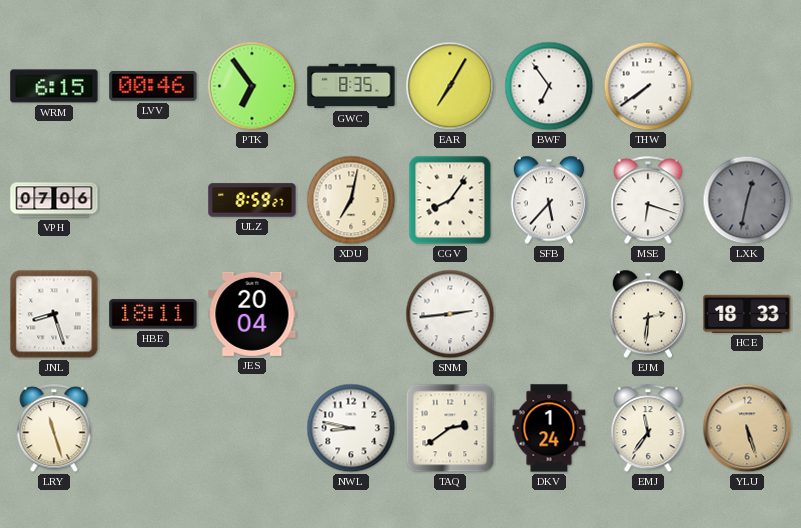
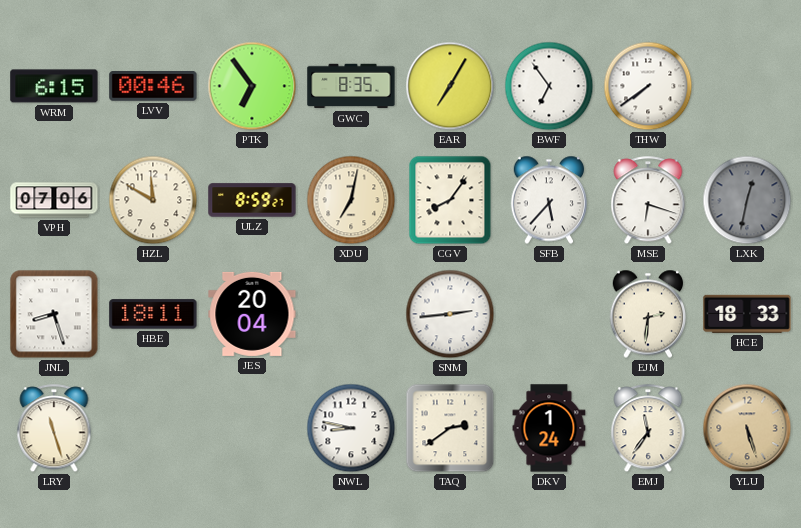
HZL: none -> 11:50 (153, 200)
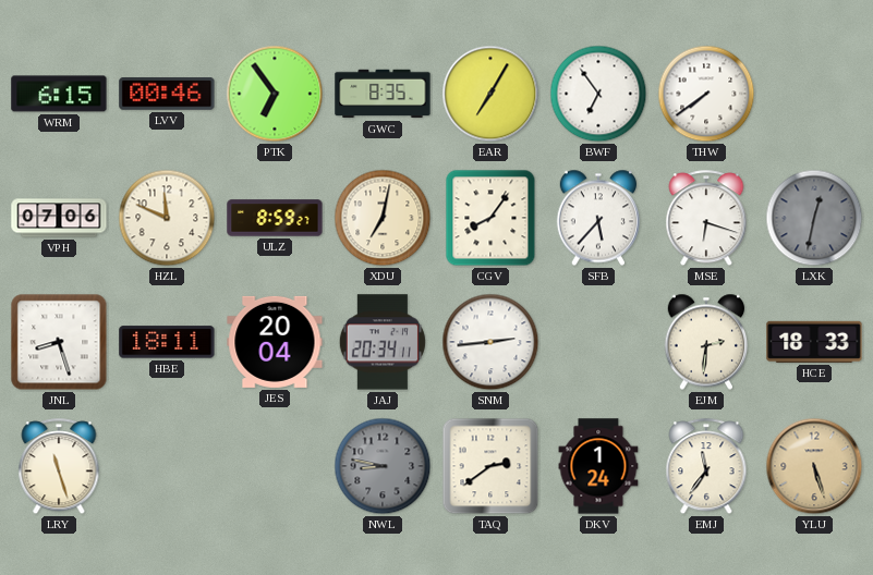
HZL: 11:50 -> 11:49 (167, 218)
JAJ: none -> 20:34 (383, 342)
NWL dial: white -> grey (383, 466)
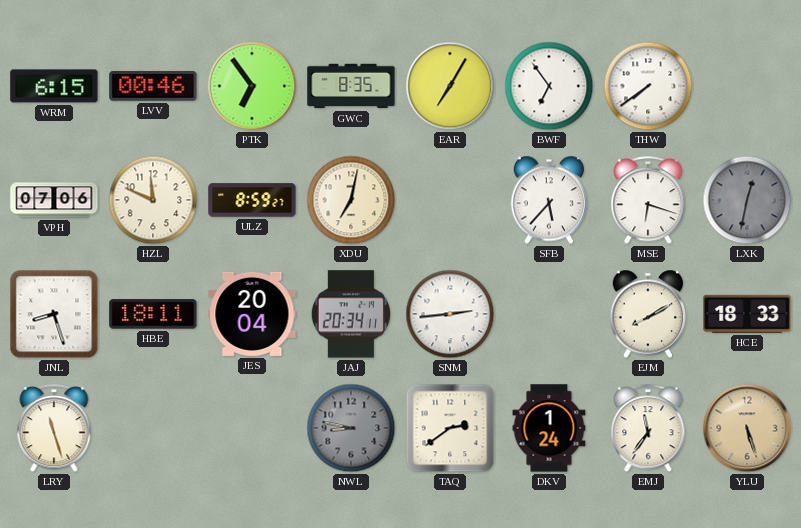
CGV: 8:06 -> none (490, 218)
EJM: 2:31 -> 8:10 (648, 314)
